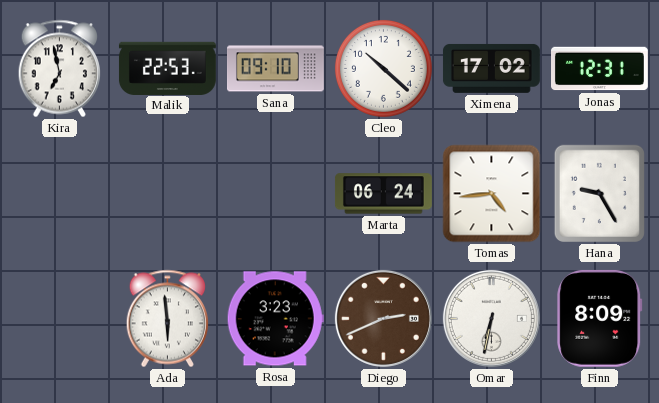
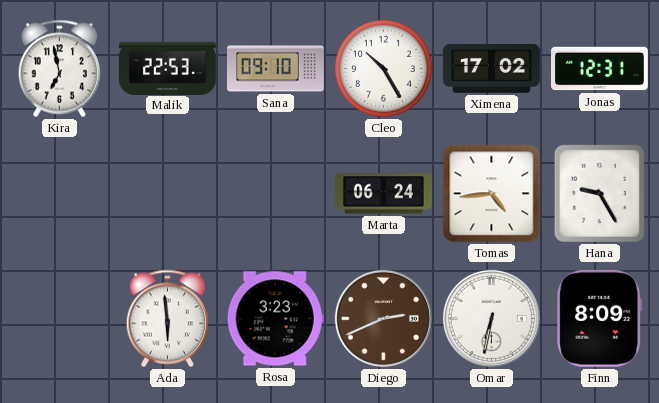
Cleo: 10:22 -> 10:25 (383, 68)
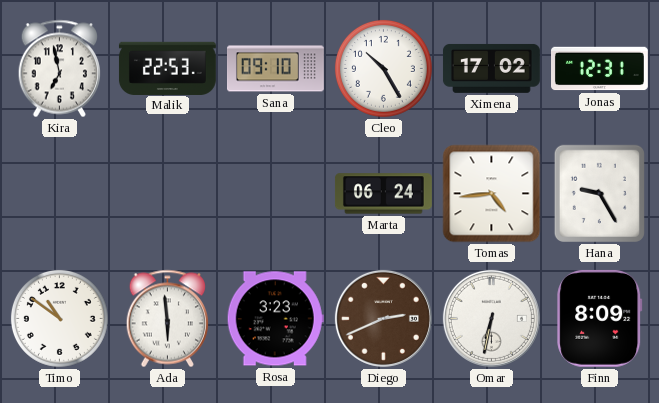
Timo: none -> 10:51 (59, 318)
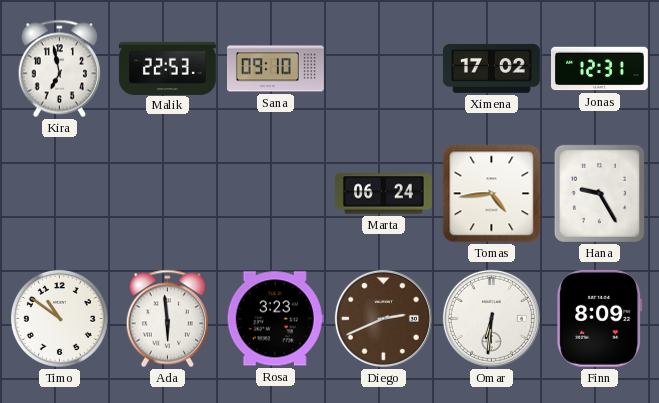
Cleo: 10:25 -> none (383, 68)
Omar: 6:32 -> 6:31 (491, 318)
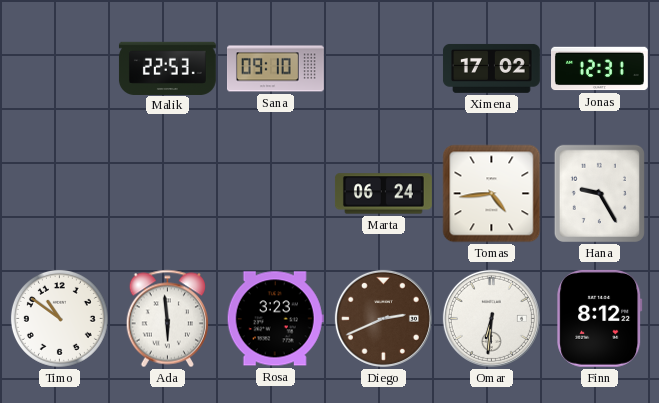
Kira: 6:58 -> none (59, 69)
Finn: 8:09 -> 8:12 (600, 318)
